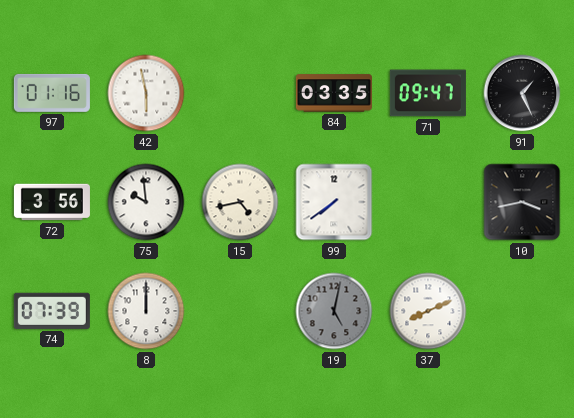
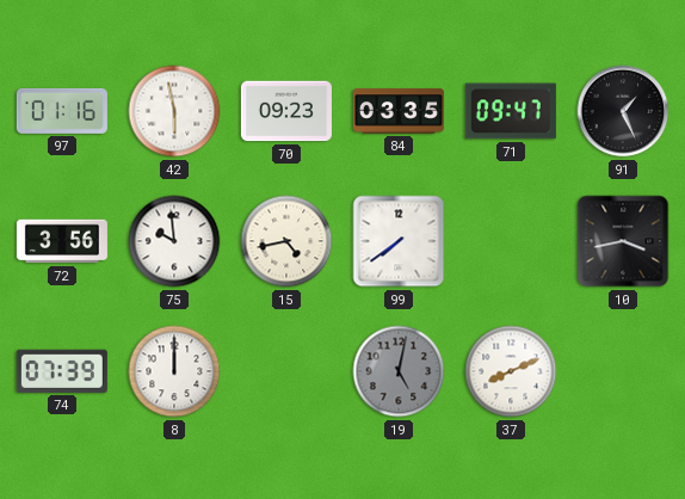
70: none -> 09:23 (286, 111)
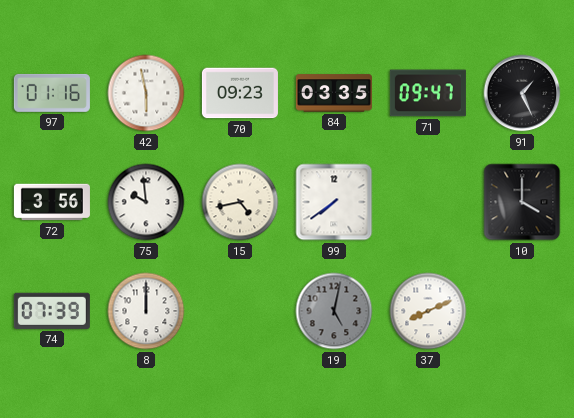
10: 3:43 -> 4:00 (522, 202)
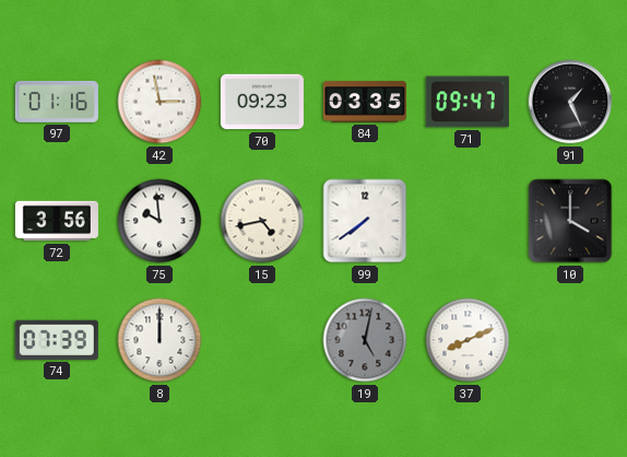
42: 5:58 -> 2:58 (159, 102)
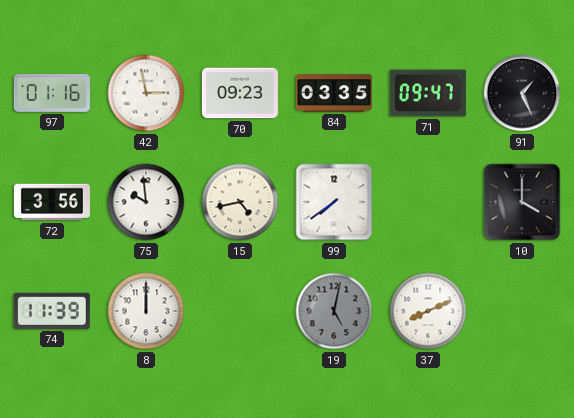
74: 07:39 -> 11:39 (52, 311)
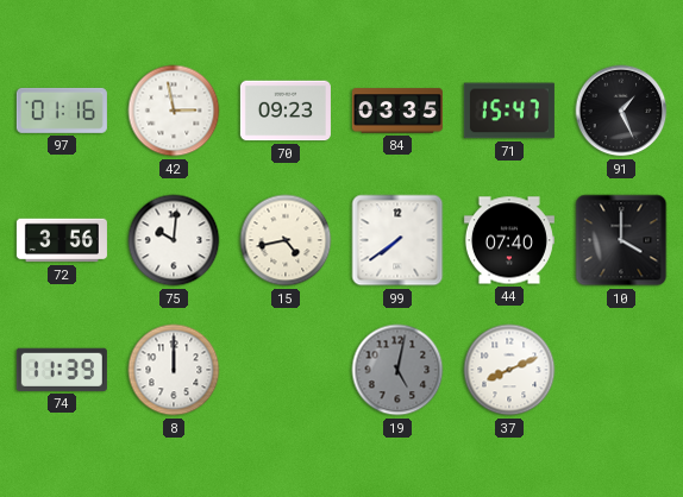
71: 09:47 -> 15:47 (509, 111)
75: 9:59 -> 10:01 (174, 240)
44: none -> 07:40 (509, 240)
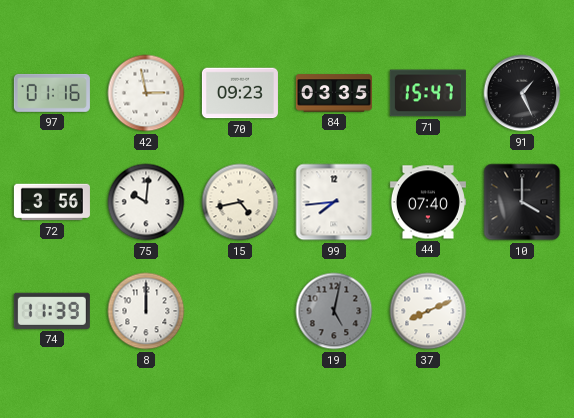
99: 7:39 -> 7:44 (334, 202)
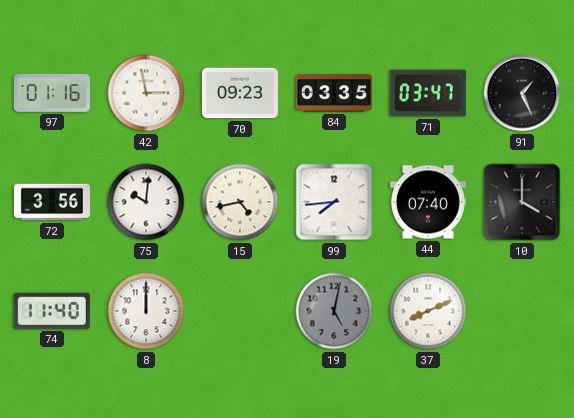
71: 15:47 -> 03:47 (428, 93)
74: 11:39 -> 11:40 (52, 311)
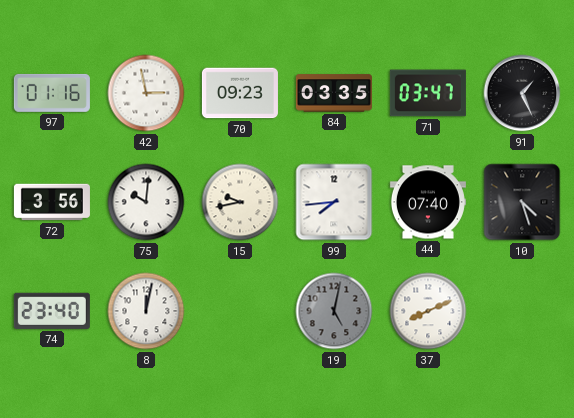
15: 4:43 -> 9:43 (240, 202)
10: 4:00 -> 4:27 (522, 202)
74: 11:40 -> 23:40 (52, 311)
8: 12:00 -> 12:02 (146, 311)
